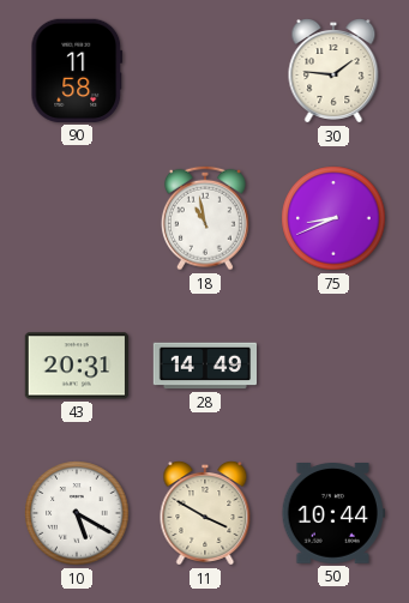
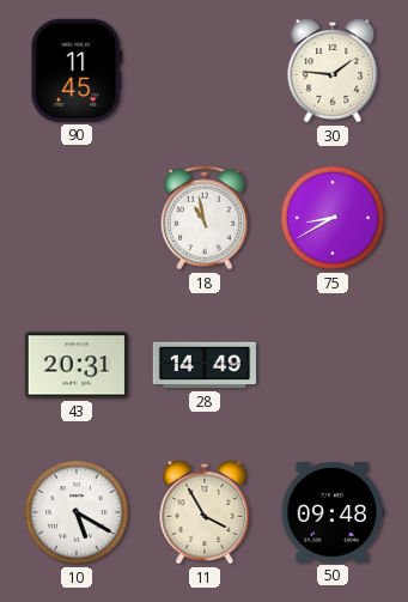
90: 11:58 -> 11:45 (77, 71)
75: 8:41 -> 8:40 (333, 218)
11: 3:50 -> 3:55 (205, 512)
50: 10:44 -> 09:48 (331, 513)
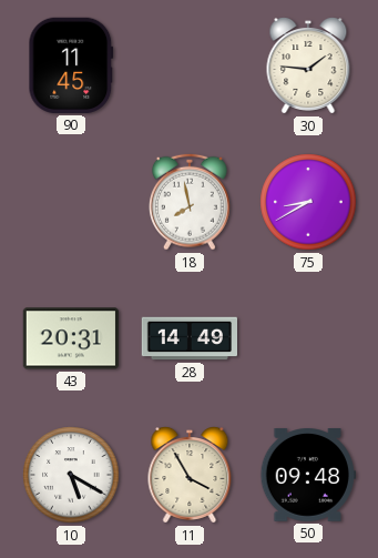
18: 10:58 -> 7:58 (190, 202)
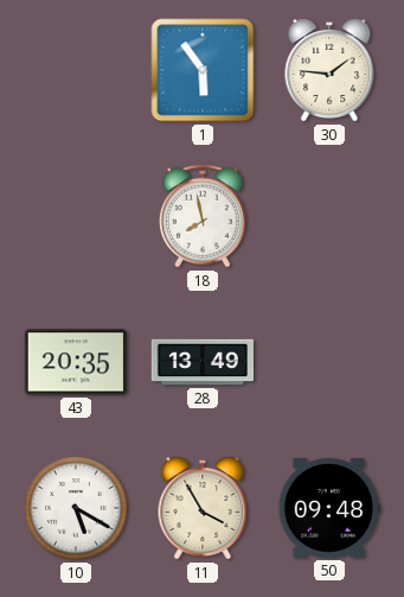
90: 11:45 -> none (71, 65)
1: none -> 5:54 (203, 70)
75: 8:40 -> none (308, 202)
43: 20:31 -> 20:35 (76, 362)
28: 14:49 -> 13:49 (203, 362)
